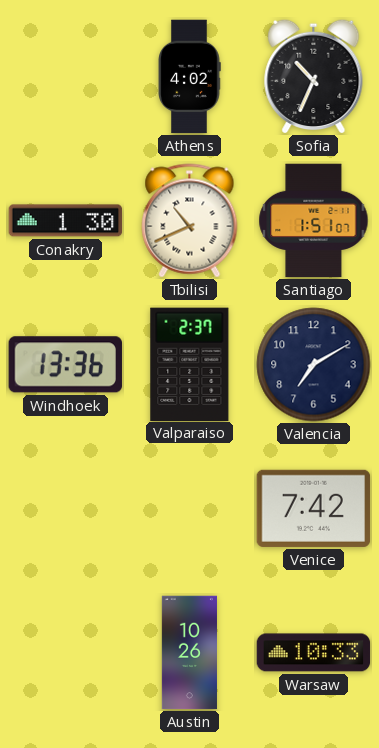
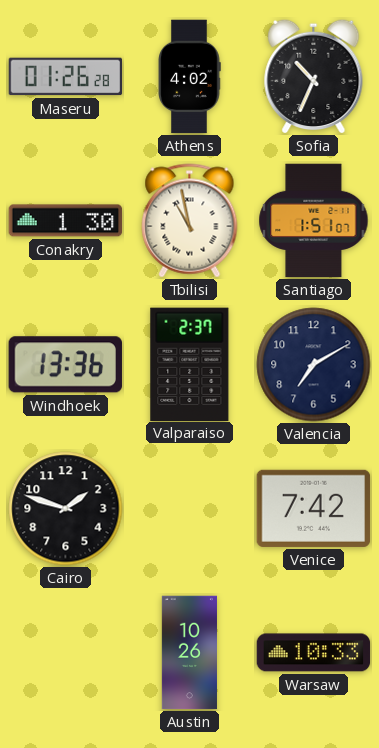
Maseru: none -> 01:26 (66, 77)
Tbilisi: 10:41 -> 10:58 (190, 221)
Cairo: none -> 1:48 (66, 509)
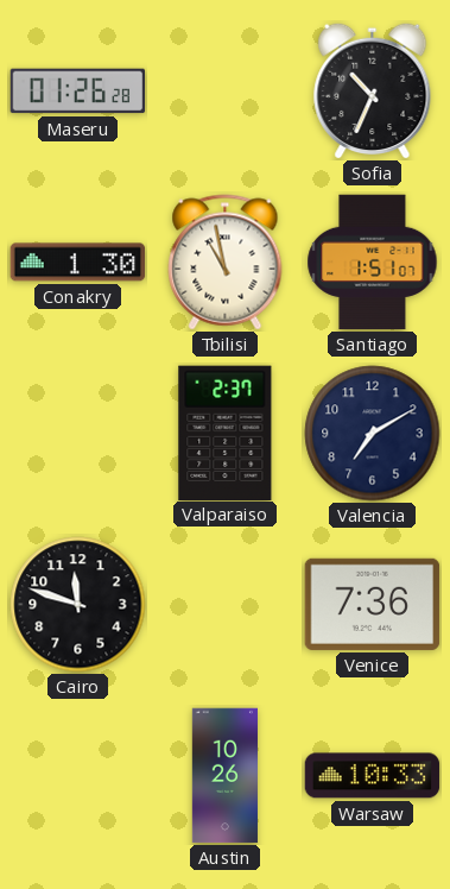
Athens: 4:02 -> none (189, 77)
Windhoek: 13:36 -> none (65, 365)
Cairo: 1:48 -> 11:48 (78, 605)
Venice: 7:42 -> 7:36 (373, 604)
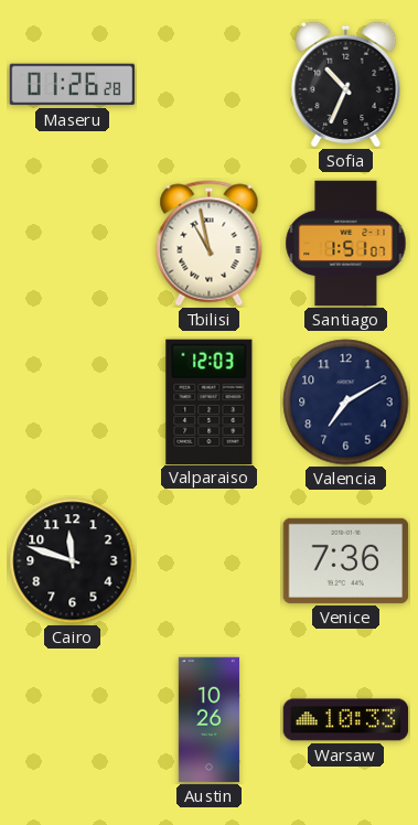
Conakry: 1:30 -> none (78, 263)
Valparaiso: 2:37 -> 12:03 (210, 401)
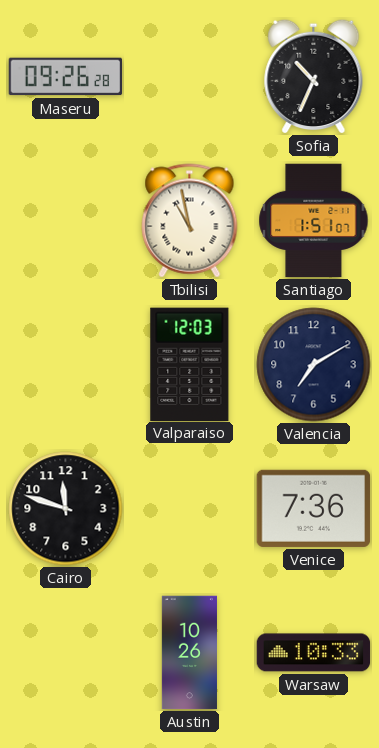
Maseru: 01:26 -> 09:26 (66, 77)
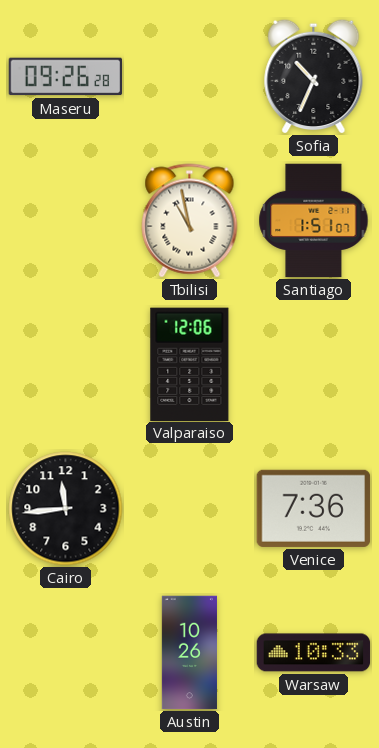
Valparaiso: 12:03 -> 12:06 (190, 364)
Valencia: 7:10 -> none (314, 365)
Cairo: 11:48 -> 11:44 (66, 509)
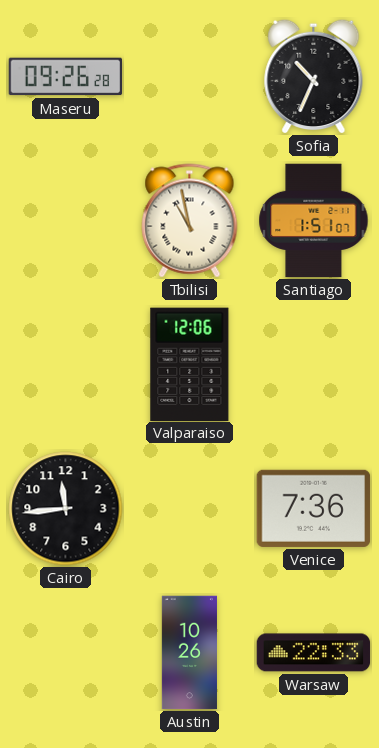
Warsaw: 10:33 -> 22:33 (314, 653)
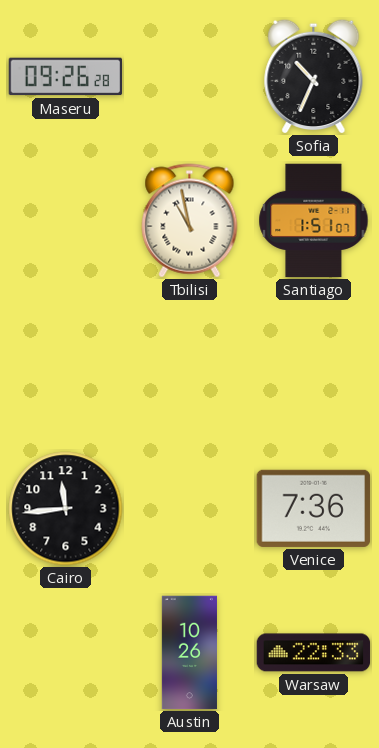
Valparaiso: 12:06 -> none (190, 364)
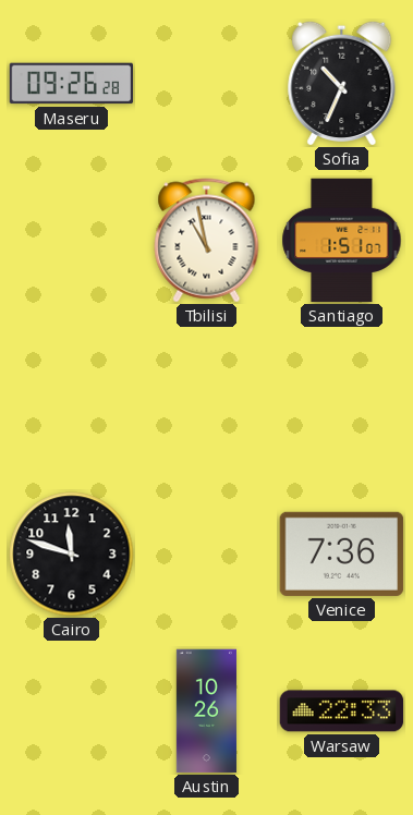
Cairo: 11:44 -> 11:48 (72, 555)
